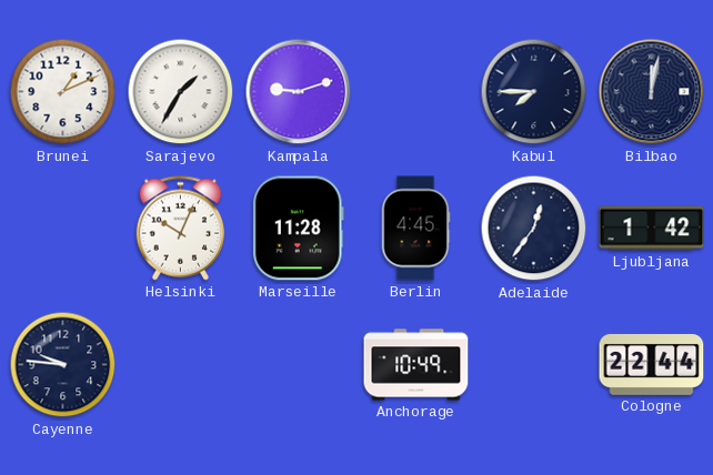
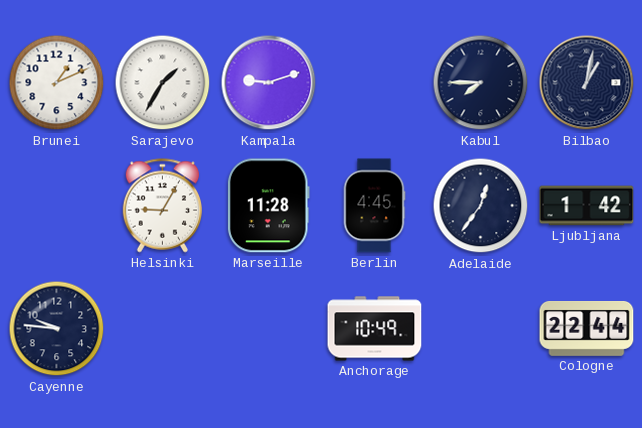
Bilbao: 12:02 -> 1:02 (587, 83)
Helsinki: 10:04 -> 9:05 (162, 206)
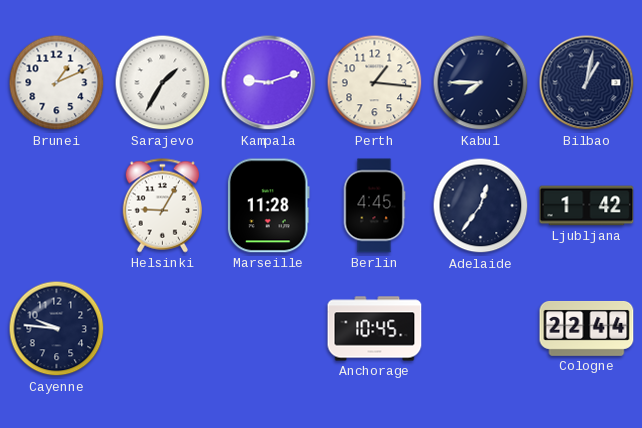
Perth: none -> 1:16 (375, 83)
Anchorage: 10:49 -> 10:45 (375, 329)
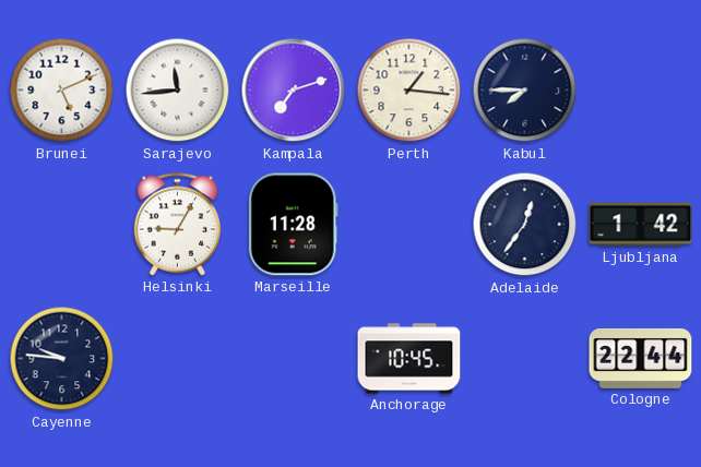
Brunei: 1:11 -> 5:11 (62, 91)
Sarajevo: 1:35 -> 11:44 (178, 91)
Kampala: 9:12 -> 7:12 (294, 91)
Bilbao: 1:02 -> none (587, 83)
Berlin: 4:45 -> none (374, 206)
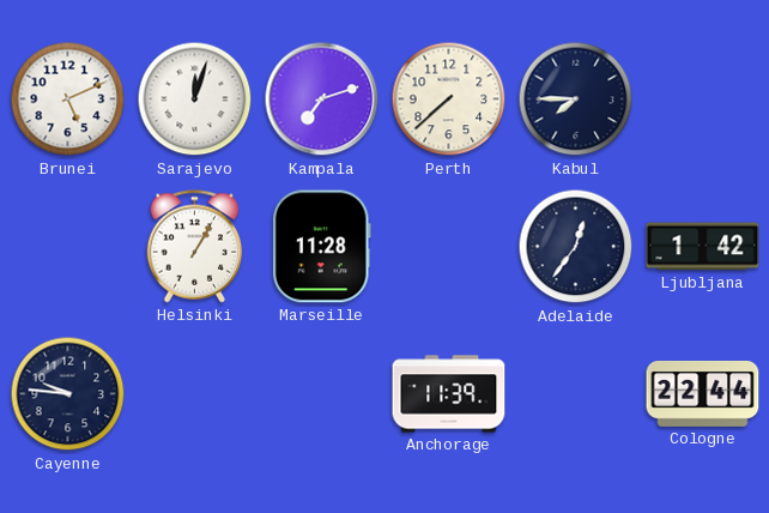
Sarajevo: 11:44 -> 12:03 (195, 99)
Perth: 1:16 -> 7:38 (449, 99)
Helsinki: 9:05 -> 1:05 (194, 247)
Anchorage: 10:45 -> 11:39 (449, 394)
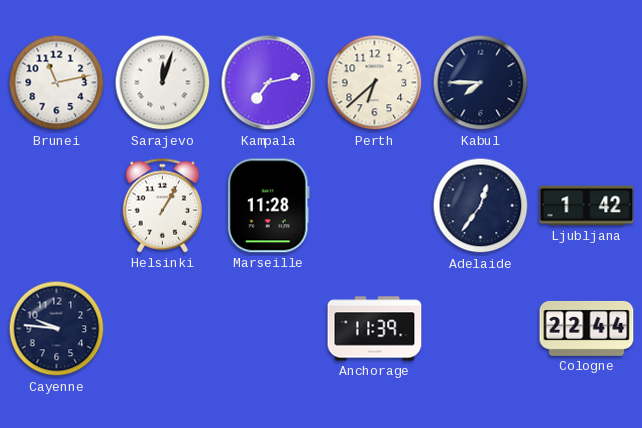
Brunei: 5:11 -> 11:13 (57, 83)
Kampala: 7:12 -> 7:13 (269, 83)
Perth: 7:38 -> 6:38 (375, 83)
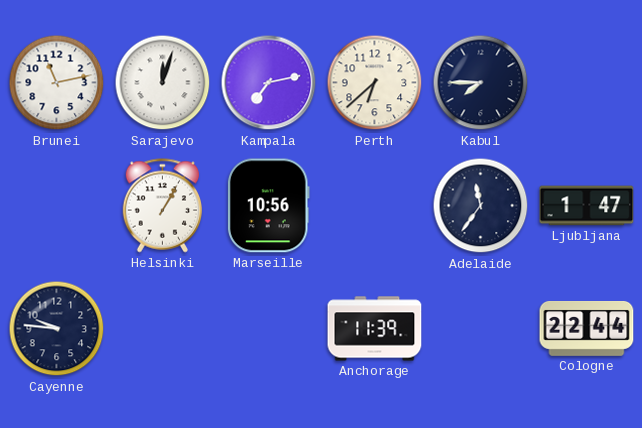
Marseille: 11:28 -> 10:56 (268, 206)
Adelaide: 12:36 -> 11:36 (481, 206)
Ljubljana: 1:42 -> 1:47 (587, 206)
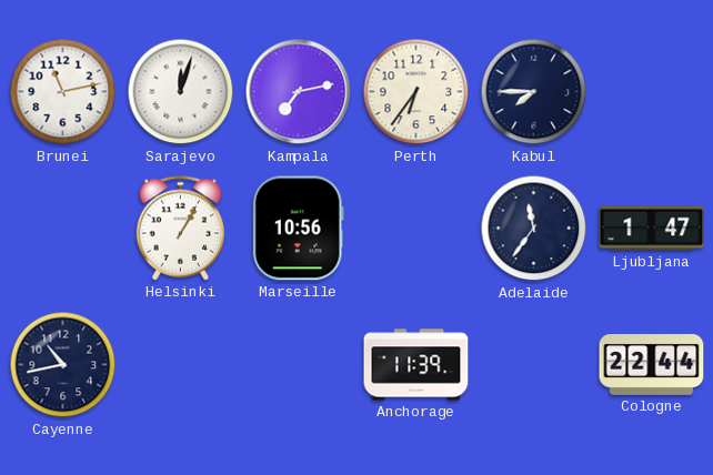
Perth: 6:38 -> 6:36 (416, 92)
Cayenne: 9:46 -> 10:43 (63, 365)
